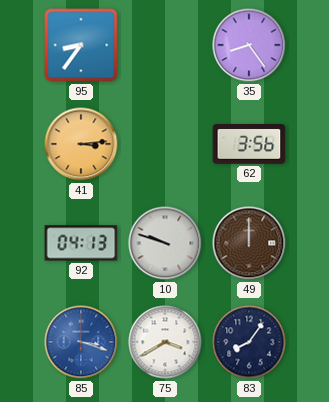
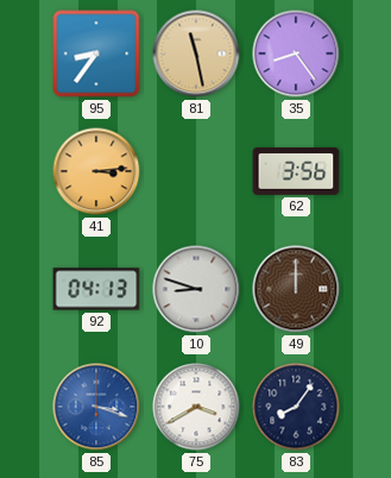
81: none -> 11:28 (196, 54)
10: 9:48 -> 8:48 (196, 289)
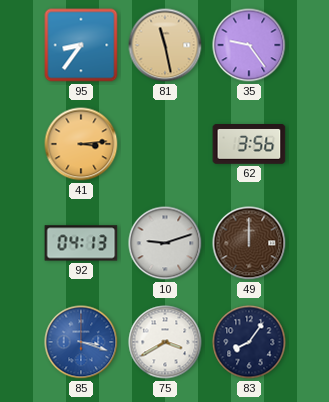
35: 8:24 -> 9:24 (249, 45)
10: 8:48 -> 9:12 (165, 243)
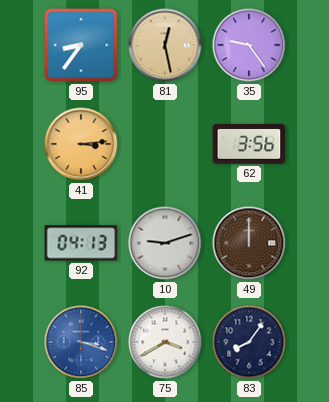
81: 11:28 -> 12:28 (165, 45)
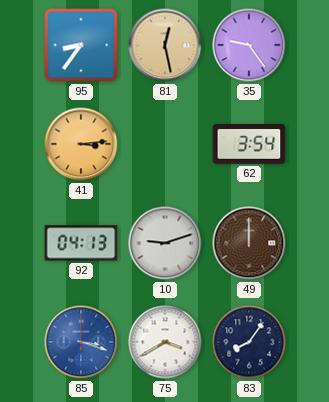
62: 3:56 -> 3:54 (249, 144)
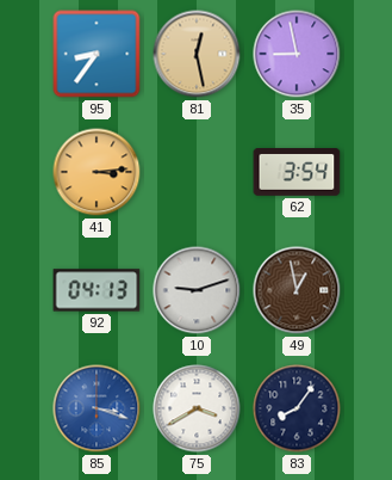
35: 9:24 -> 8:58 (297, 54)
49: 12:00 -> 12:58 (297, 290)
